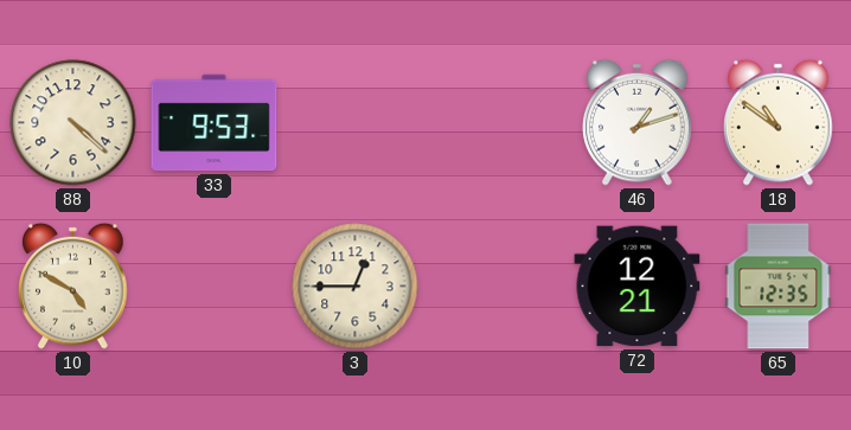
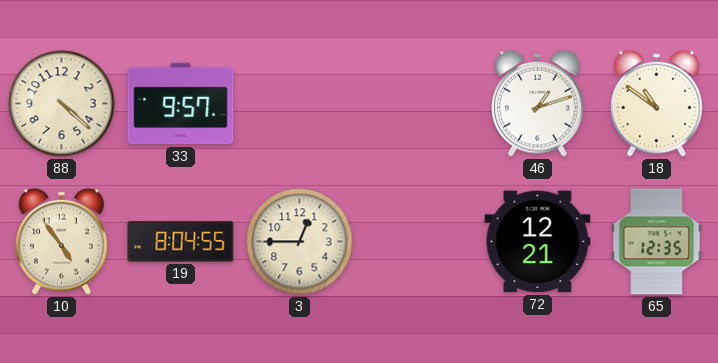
33: 9:53 -> 9:57 (181, 104)
10: 4:50 -> 4:54 (62, 241)
19: none -> 8:04 (181, 242)
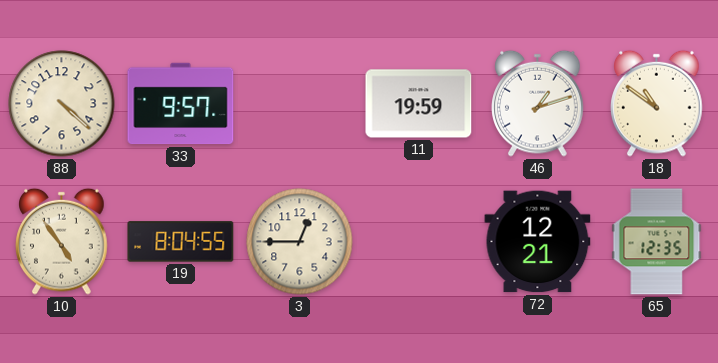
11: none -> 19:59 (419, 104)
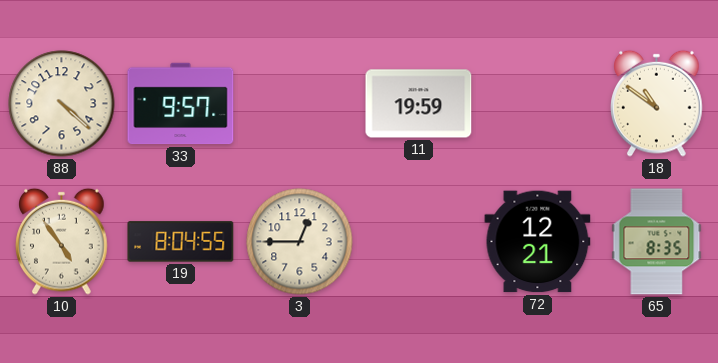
46: 1:12 -> none (538, 103)
65: 12:35 -> 8:35 (657, 242)
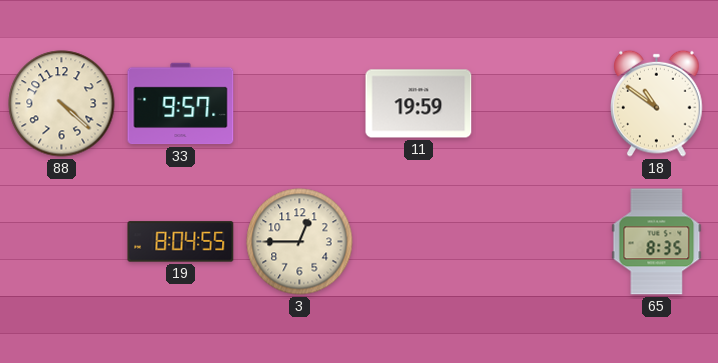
10: 4:54 -> none (62, 241)
72: 12:21 -> none (538, 242)
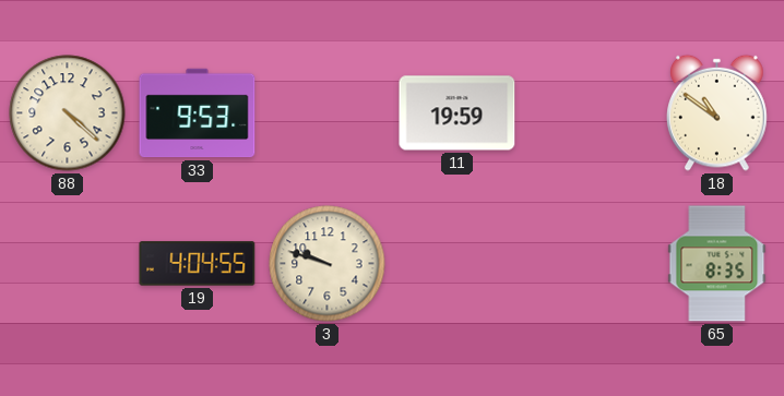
33: 9:57 -> 9:53 (198, 113)
19: 8:04 -> 4:04 (198, 264)
3: 12:45 -> 9:48 (328, 264)
